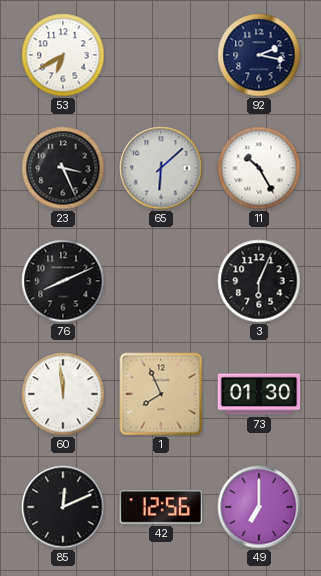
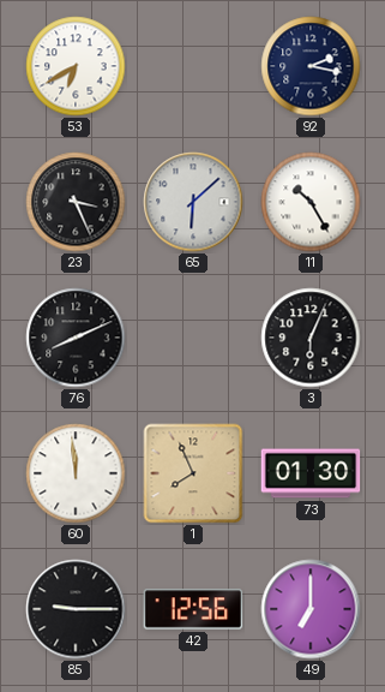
85: 12:11 -> 9:15 (76, 609)
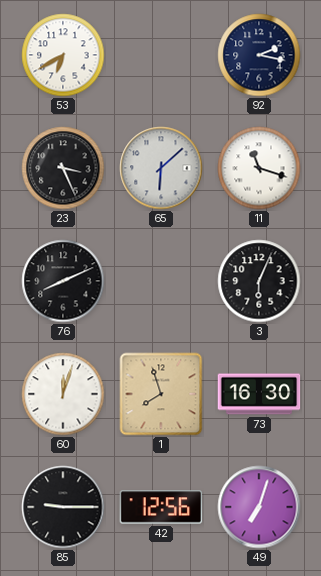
11: 10:25 -> 11:18 (259, 168)
60: 11:59 -> 12:03 (63, 394)
1: 7:56 -> 7:57 (161, 394)
73: 01:30 -> 16:30 (259, 394)
49: 7:00 -> 7:03 (259, 507)
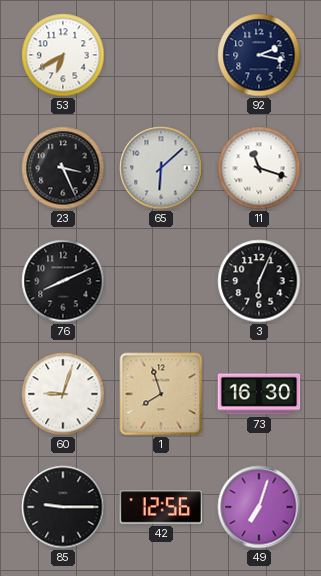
60: 12:03 -> 9:03 (63, 394)
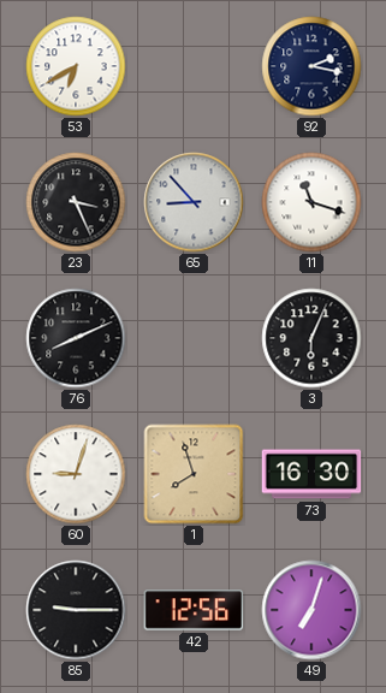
65: 6:08 -> 8:53 (194, 202)
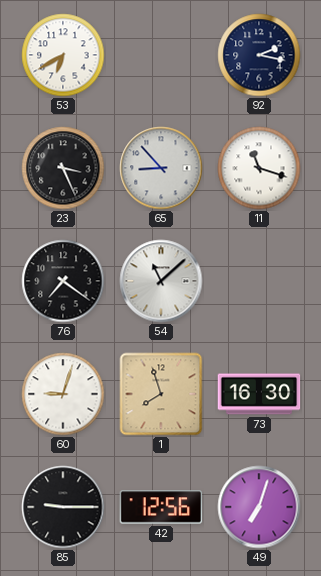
76: 8:11 -> 7:21 (63, 281)
54: none -> 11:08 (161, 281)
3: 6:04 -> none (311, 338)
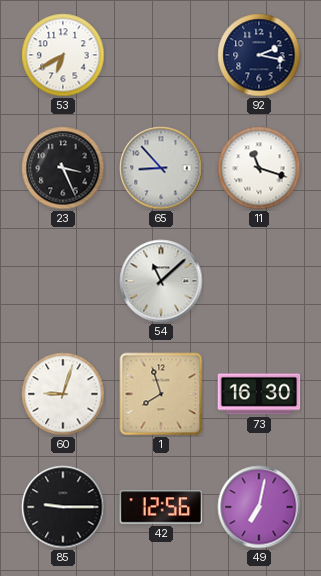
76: 7:21 -> none (63, 281)
49: 7:03 -> 7:02 (259, 507)
